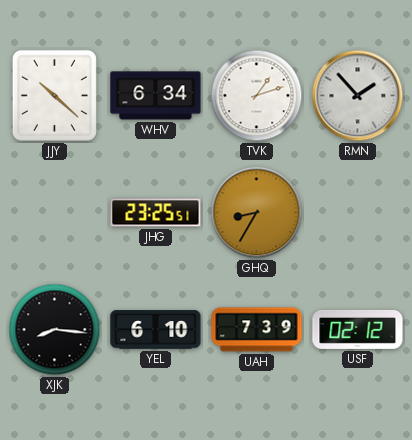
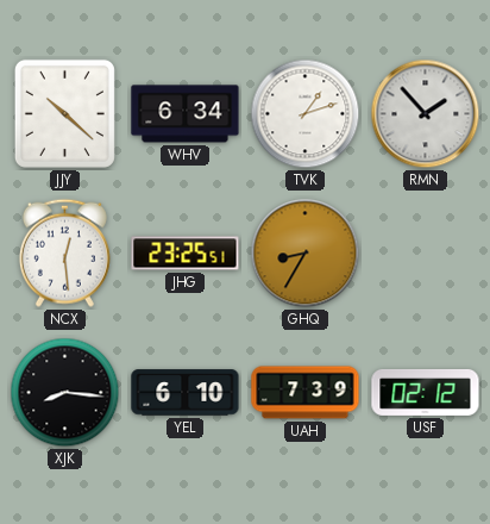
NCX: none -> 12:29 (64, 252)
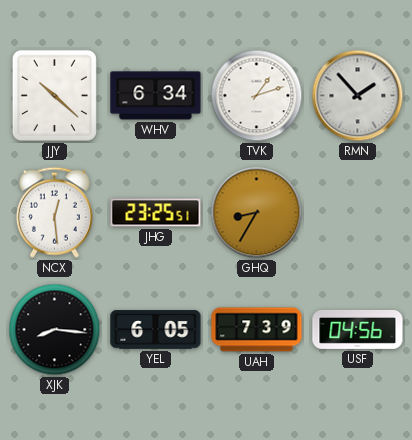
YEL: 6:10 -> 6:05 (156, 330)
USF: 02:12 -> 04:56 (358, 329)
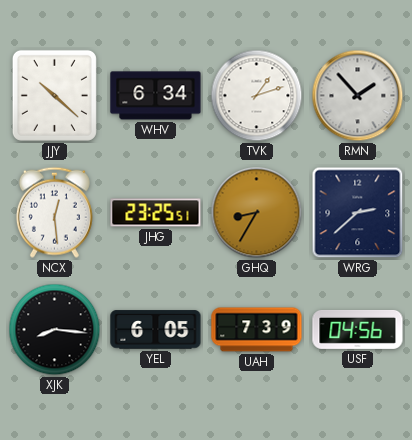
WRG: none -> 2:38 (358, 213)
